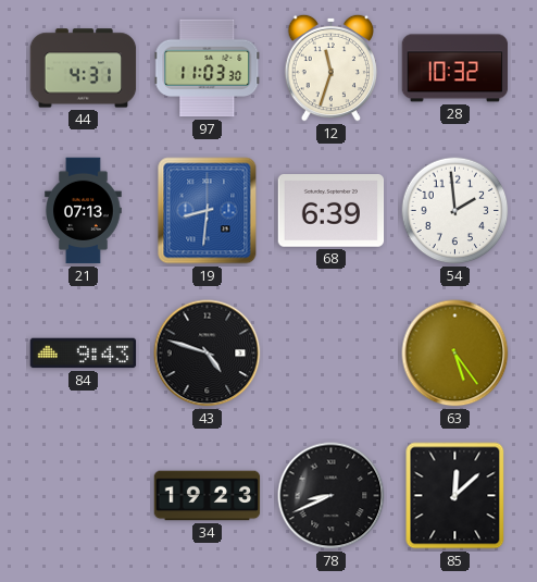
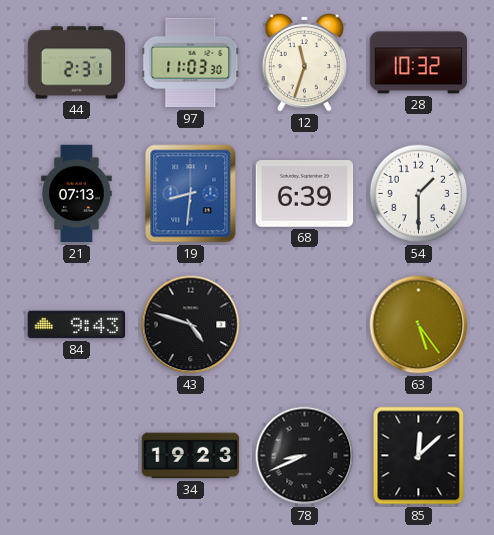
44: 4:31 -> 2:31 (77, 63)
54: 1:59 -> 1:30 (419, 194)
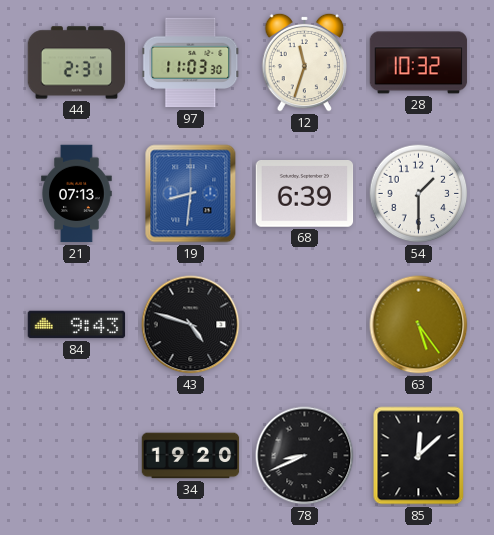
34: 19:23 -> 19:20 (191, 456)
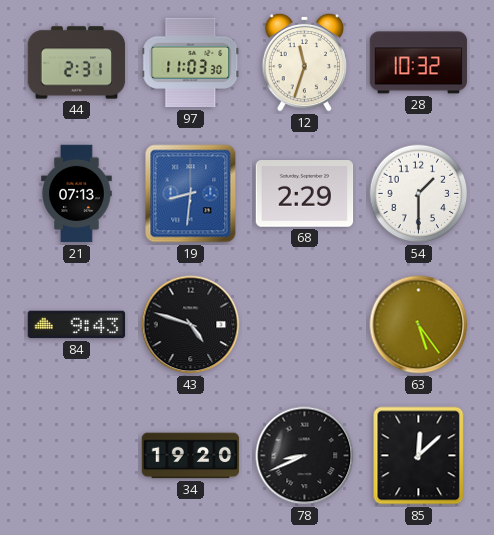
68: 6:39 -> 2:29 (305, 194)
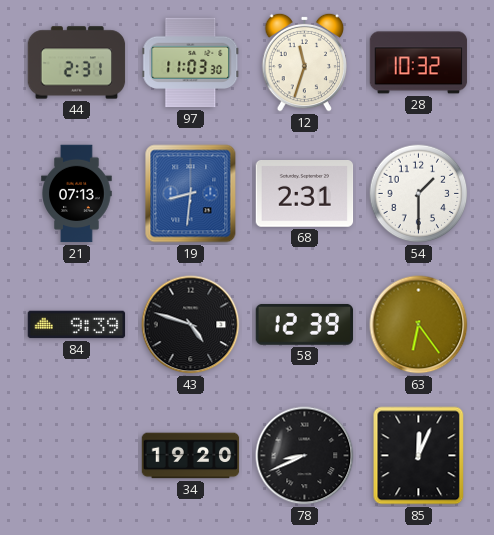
68: 2:29 -> 2:31 (305, 194)
84: 9:43 -> 9:39 (77, 325)
58: none -> 12:39 (305, 325)
63: 5:24 -> 6:24 (419, 325)
85: 12:08 -> 12:04 (419, 456)
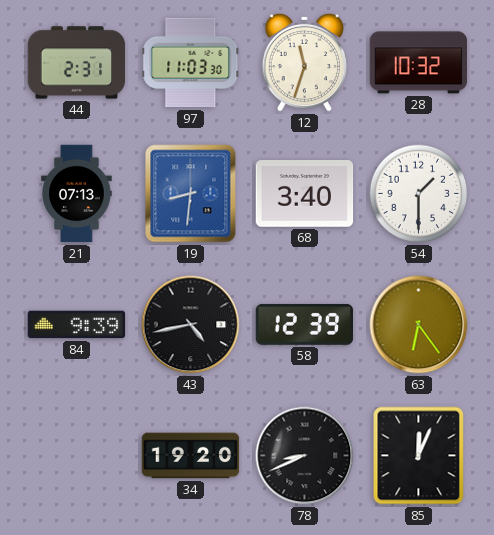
68: 2:31 -> 3:40 (305, 194)
43: 4:48 -> 4:43 (191, 325)
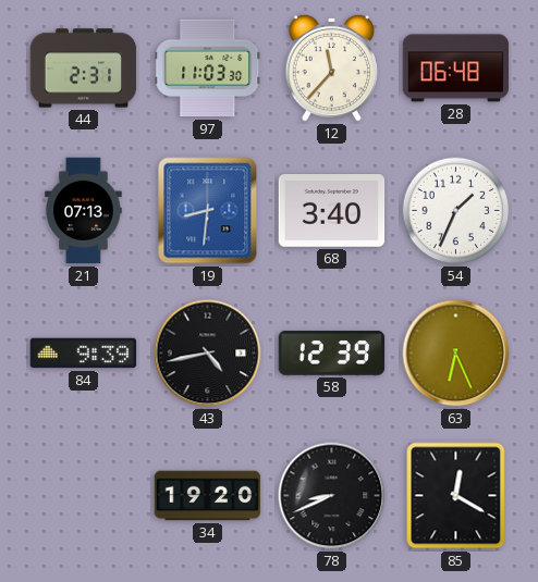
12: 11:33 -> 11:37 (332, 67)
28: 10:32 -> 06:48 (456, 69)
54: 1:30 -> 1:34 (456, 211)
63: 6:24 -> 6:26 (456, 354)
85: 12:04 -> 12:20 (456, 496)
